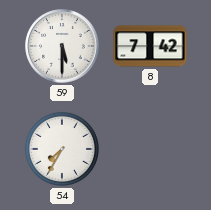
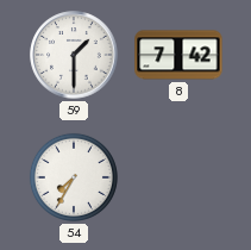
59: 5:30 -> 1:30 (74, 55)
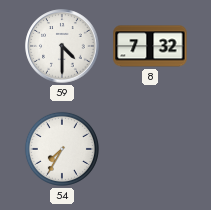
59: 1:30 -> 4:30 (62, 46)
8: 7:42 -> 7:32 (150, 46)
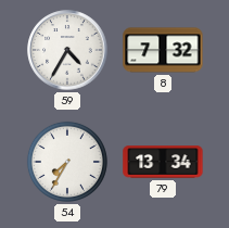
59: 4:30 -> 4:35 (67, 50)
79: none -> 13:34 (163, 162)
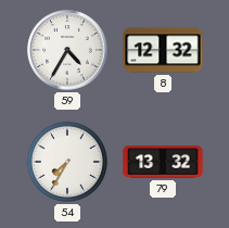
8: 7:32 -> 12:32 (163, 50)
79: 13:34 -> 13:32 (163, 162)
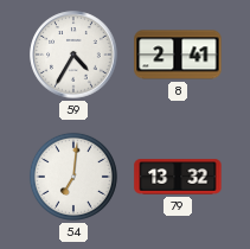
8: 12:32 -> 2:41 (178, 55)
54: 7:35 -> 7:01 (73, 177)
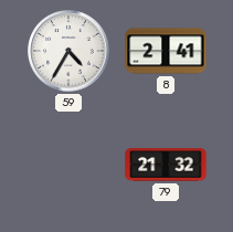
54: 7:01 -> none (73, 177)
79: 13:32 -> 21:32 (166, 165)
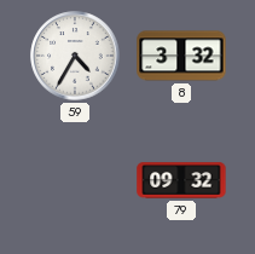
8: 2:41 -> 3:32 (181, 56)
79: 21:32 -> 09:32 (181, 180)
